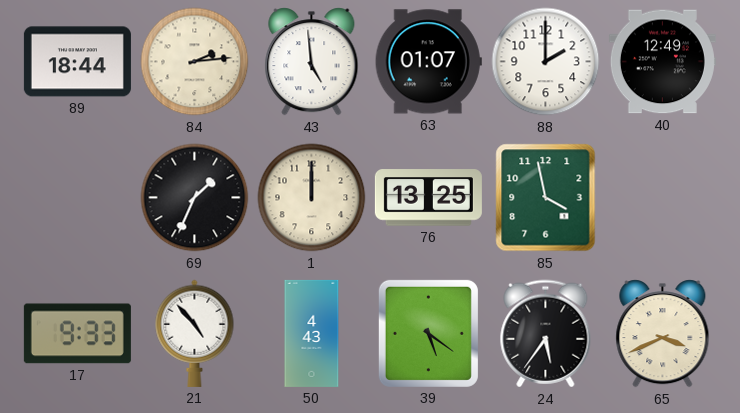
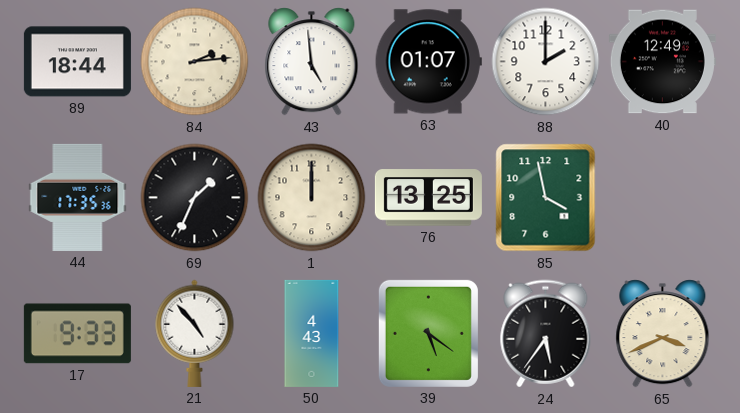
44: none -> 17:35 (78, 197)
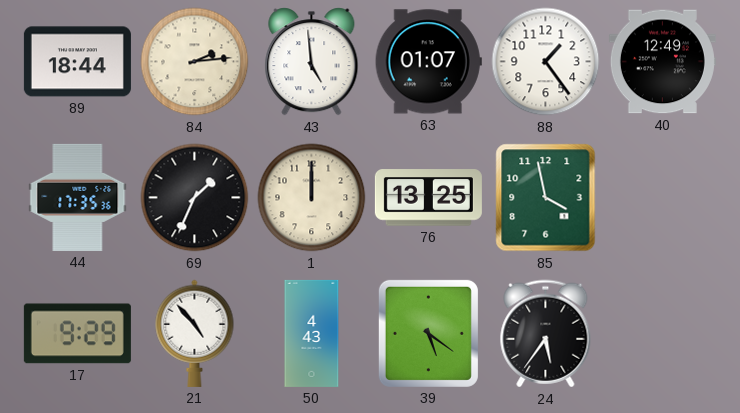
88: 2:00 -> 1:24 (546, 62)
17: 9:33 -> 9:29 (77, 334)
65: 3:41 -> none (663, 334)
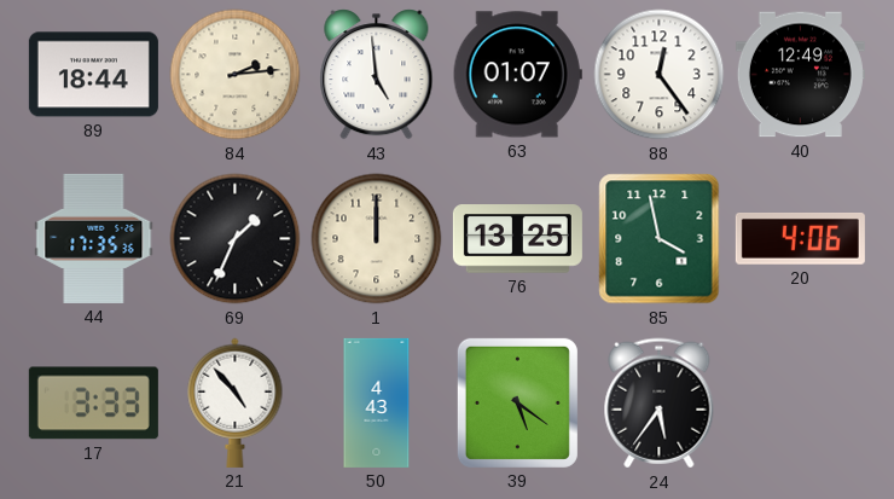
88: 1:24 -> 12:24 (660, 75)
20: none -> 4:06 (800, 239)
17: 9:29 -> 3:33 (93, 404)
